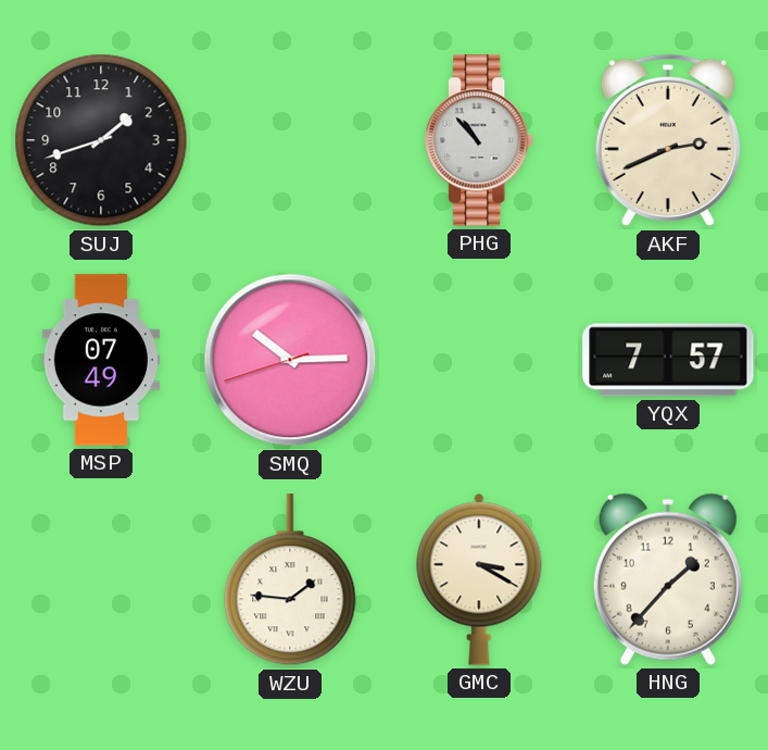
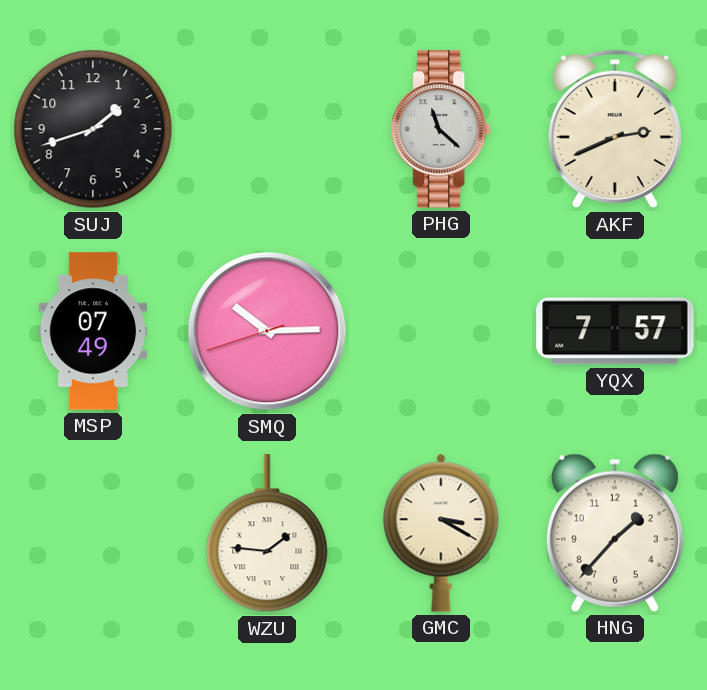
PHG: 10:53 -> 11:22 (442, 129)
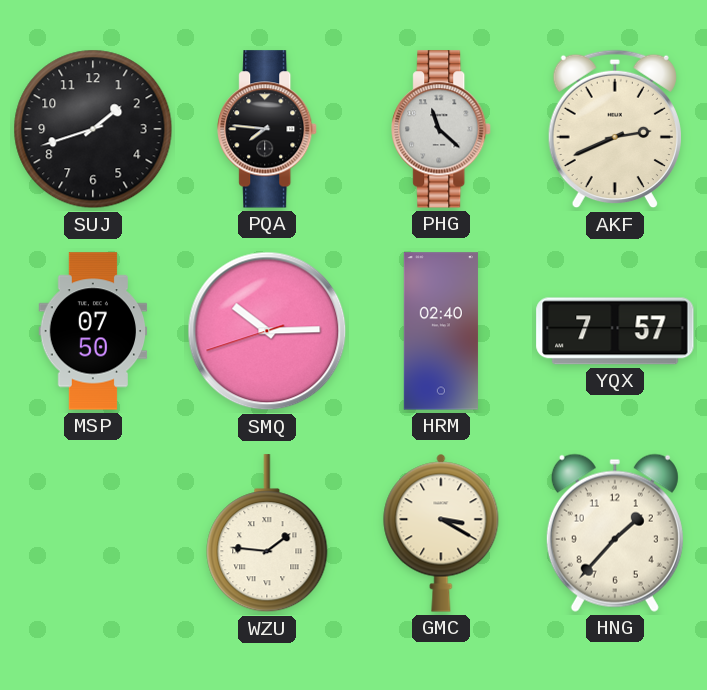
PQA: none -> 7:46 (268, 129)
MSP: 07:49 -> 07:50 (93, 331)
HRM: none -> 02:40 (441, 331)
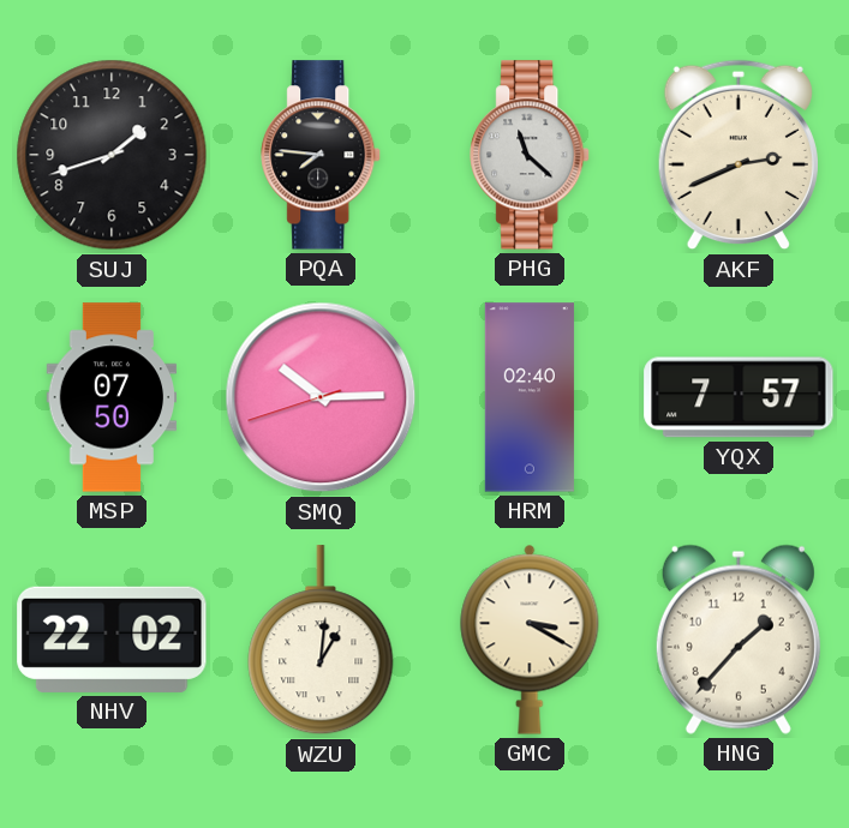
NHV: none -> 22:02 (112, 640)
WZU: 1:46 -> 1:01 (321, 641)
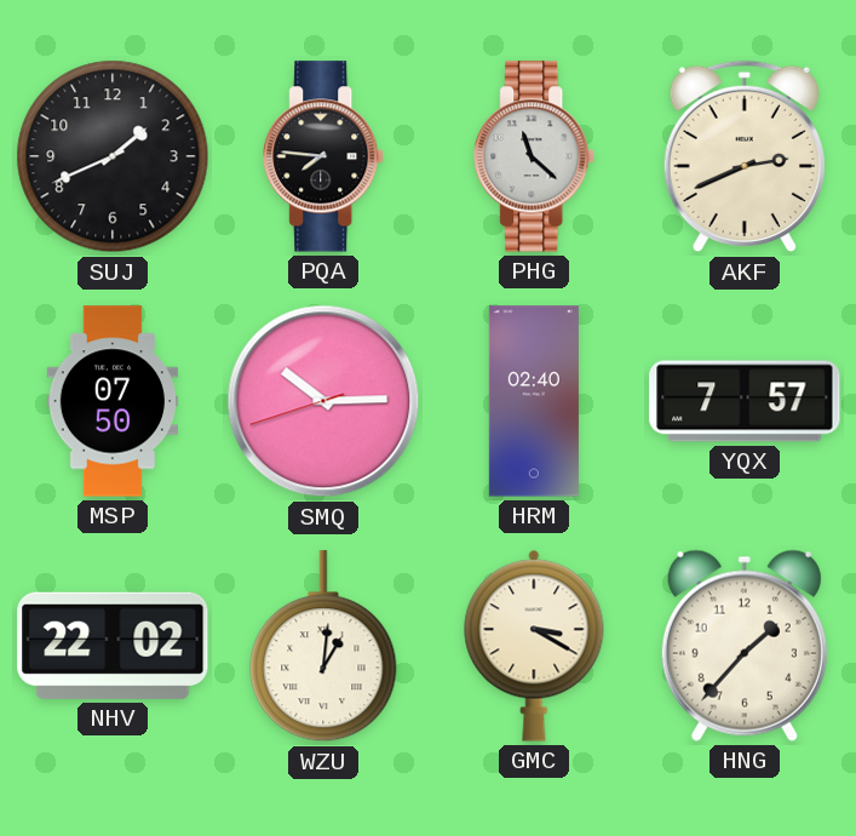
SUJ: 1:42 -> 1:41 (113, 156)
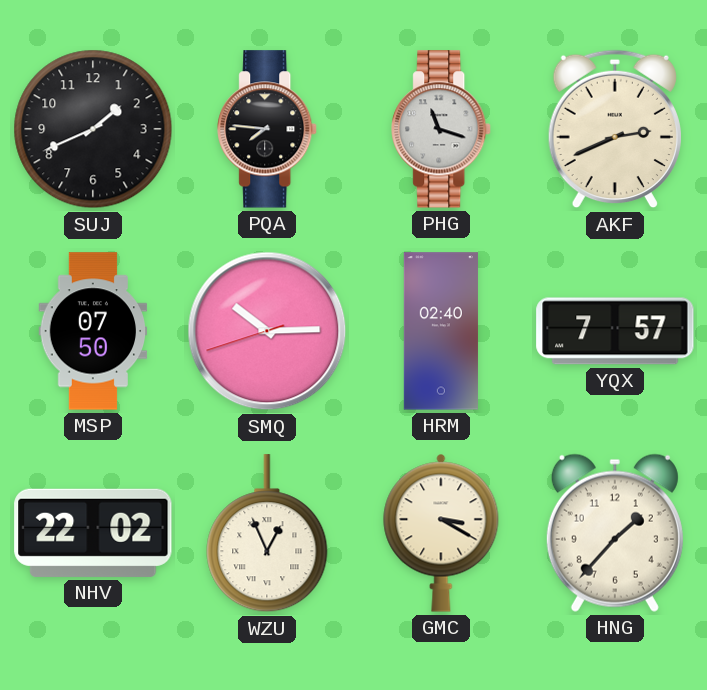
PHG: 11:22 -> 11:18 (442, 129)
WZU: 1:01 -> 12:56 (267, 534)
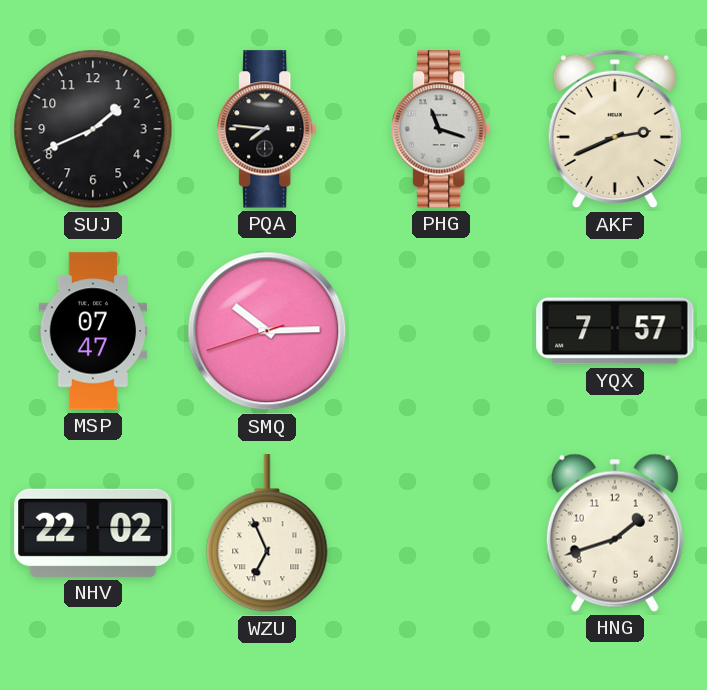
MSP: 07:50 -> 07:47 (93, 331)
HRM: 02:40 -> none (441, 331)
WZU: 12:56 -> 6:56 (267, 534)
GMC: 3:20 -> none (441, 533)
HNG: 1:37 -> 1:42 (615, 533)
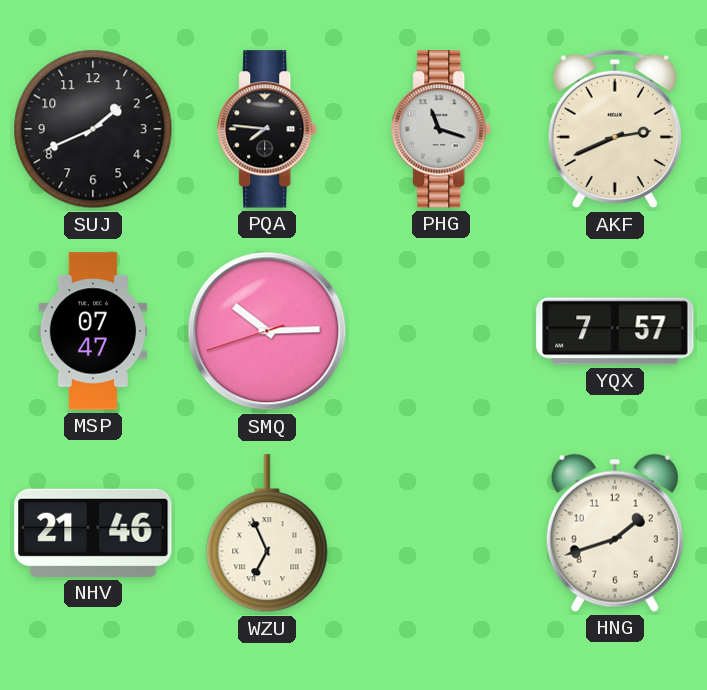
NHV: 22:02 -> 21:46 (93, 533)
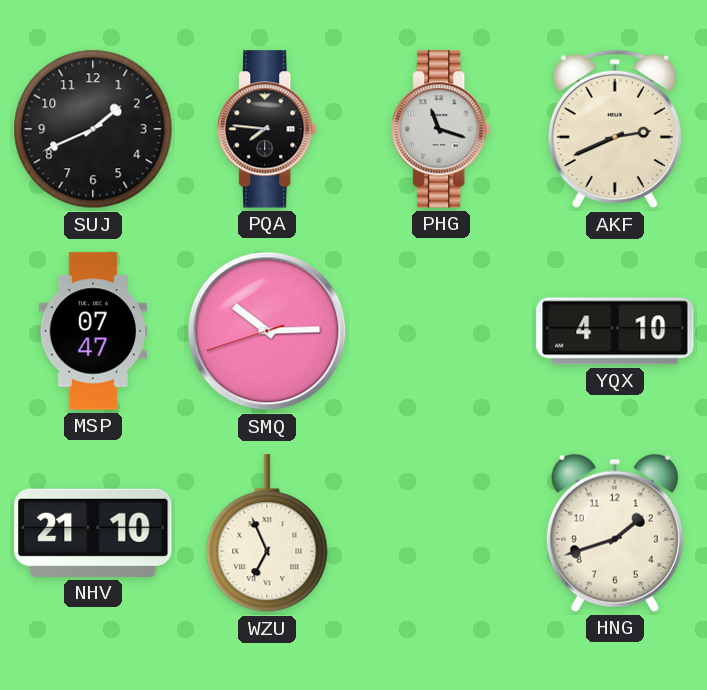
YQX: 7:57 -> 4:10 (615, 331)
NHV: 21:46 -> 21:10 (93, 533)
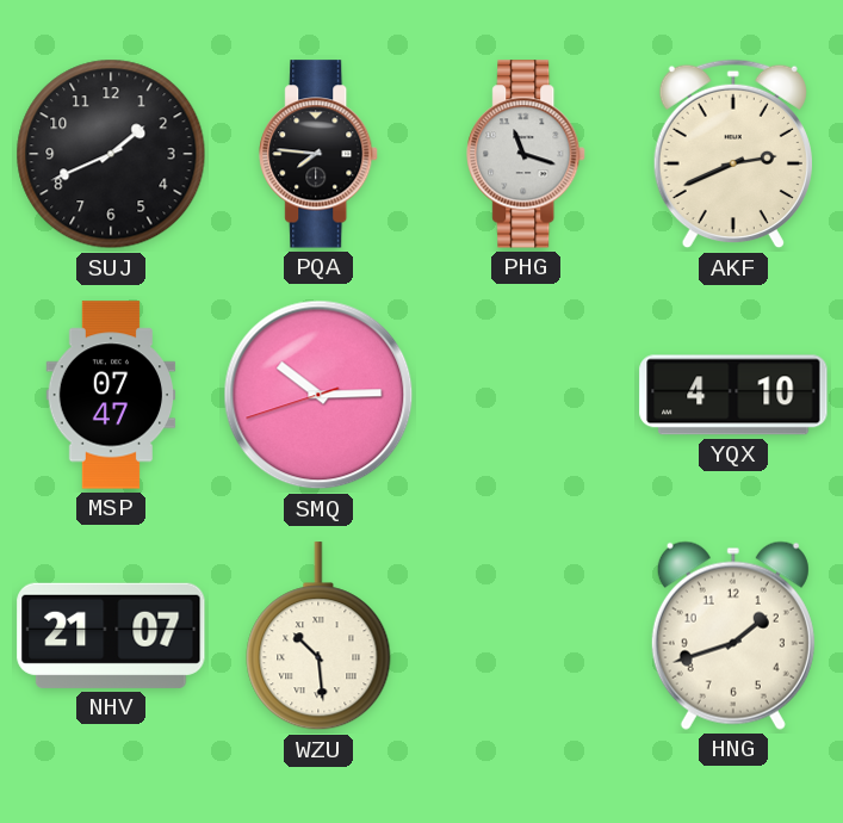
NHV: 21:10 -> 21:07 (111, 636)
WZU: 6:56 -> 10:29 (318, 637)
